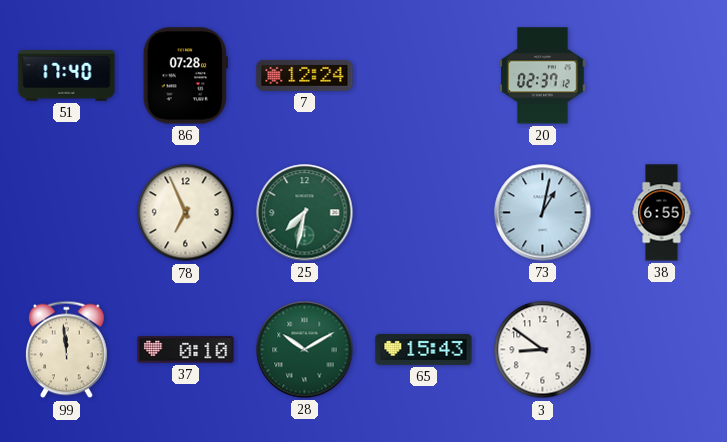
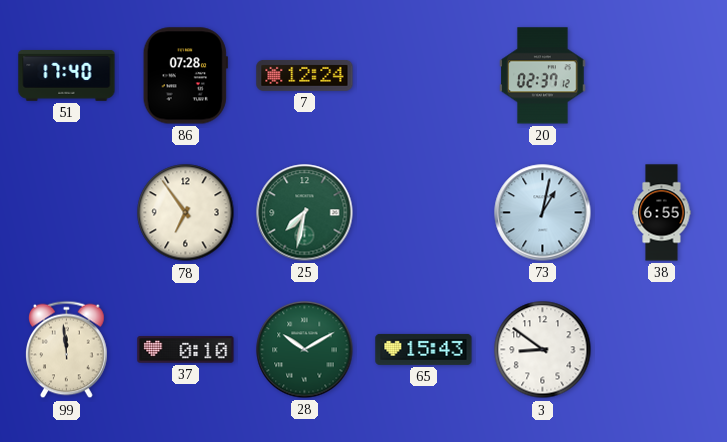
78: 6:56 -> 6:54 (186, 213)
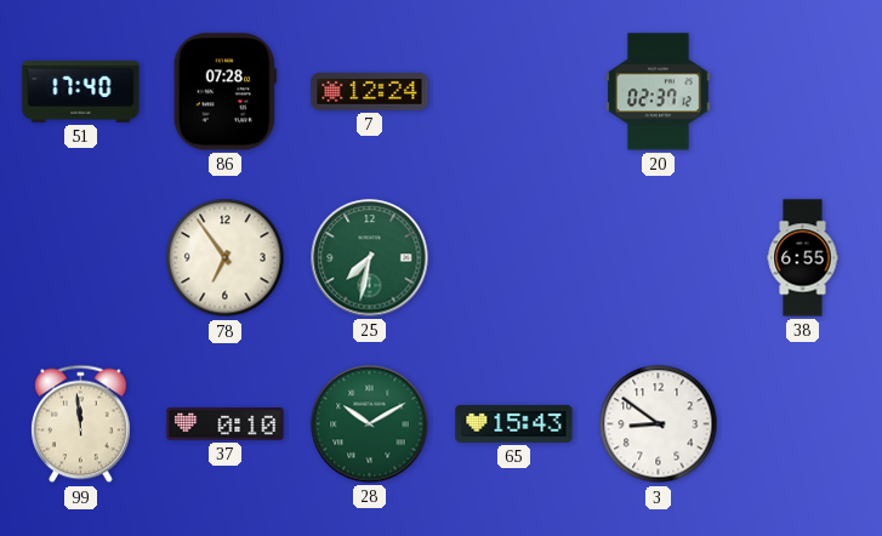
73: 1:02 -> none (543, 213)
